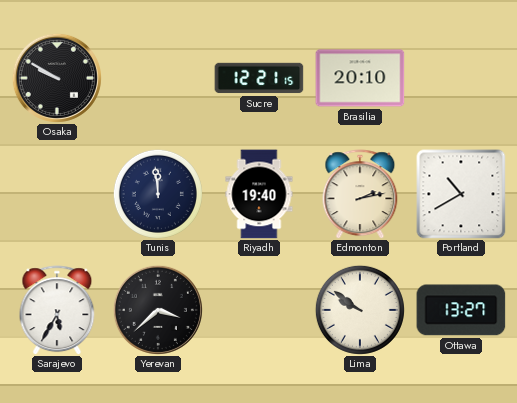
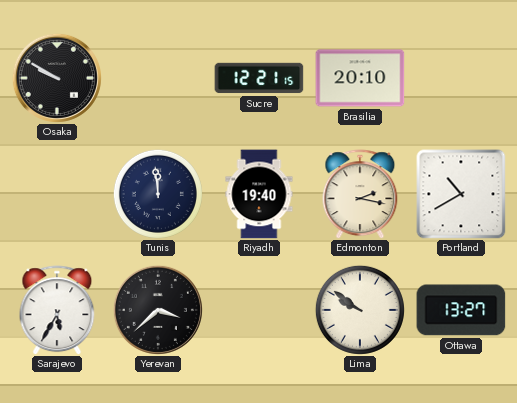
Edmonton: 2:13 -> 2:17 (360, 194)
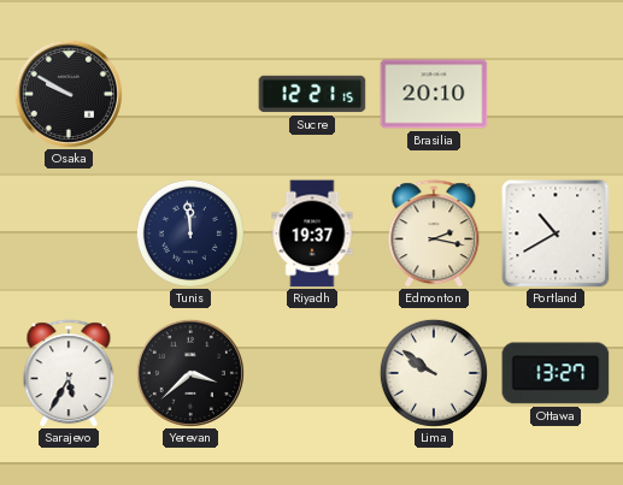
Riyadh: 19:40 -> 19:37 (312, 233)
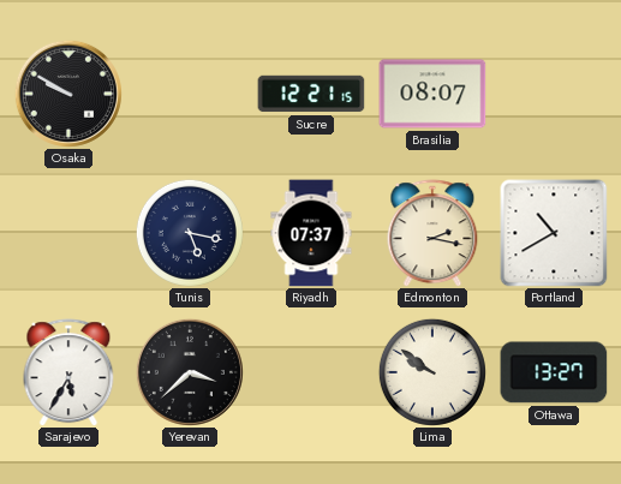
Brasilia: 20:10 -> 08:07 (432, 94)
Tunis: 11:59 -> 5:17 (190, 233)
Riyadh: 19:37 -> 07:37 (311, 233)
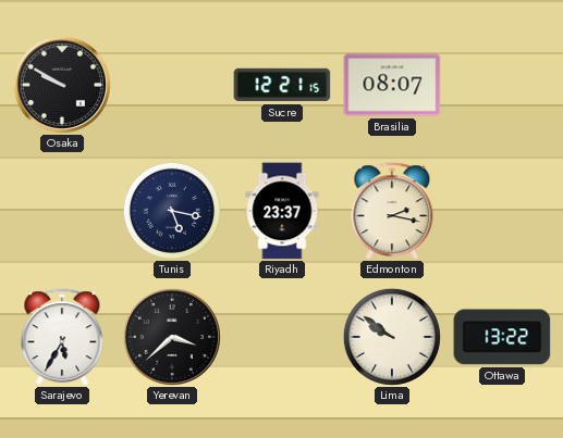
Riyadh: 07:37 -> 23:37 (282, 211)
Portland: 10:40 -> none (554, 233)
Ottawa: 13:27 -> 13:22 (502, 337)
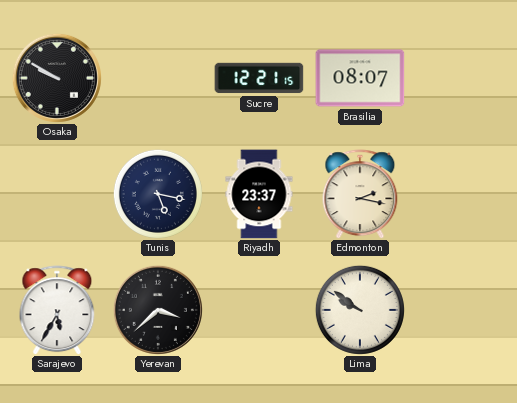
Ottawa: 13:22 -> none (502, 337)
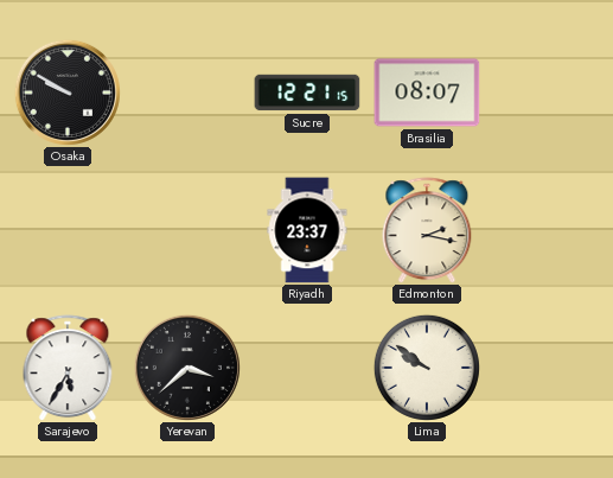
Tunis: 5:17 -> none (158, 194)
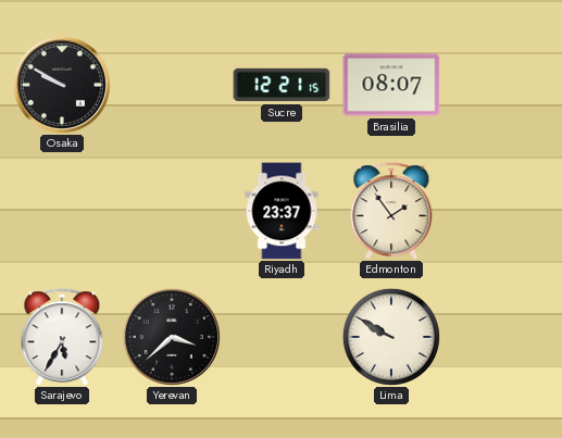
Edmonton: 2:17 -> 1:54 (391, 211)
Lima: 9:51 -> 9:50 (391, 337)
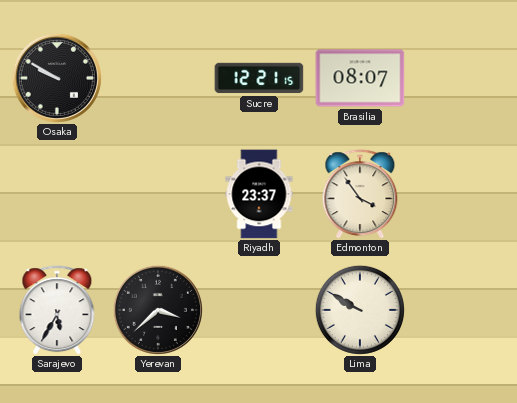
Edmonton: 1:54 -> 3:54 (360, 194)
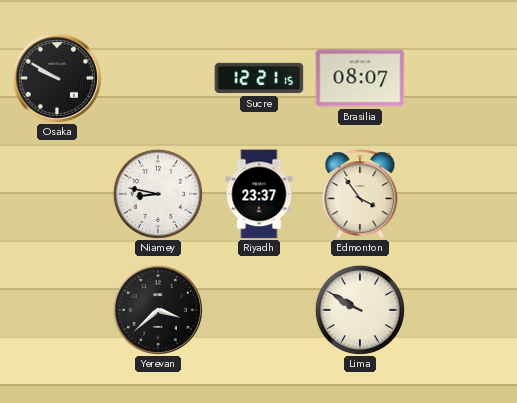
Niamey: none -> 8:47 (158, 194)
Sarajevo: 5:35 -> none (57, 310)
